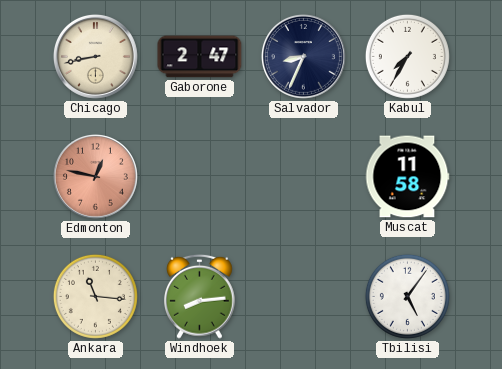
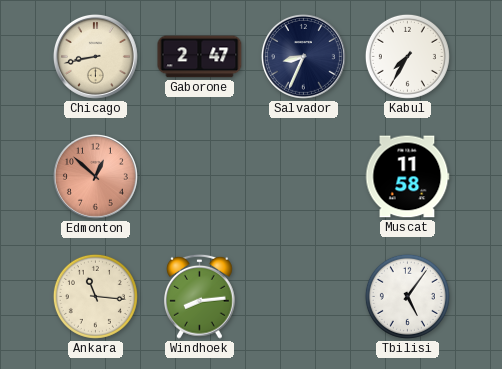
Edmonton: 12:47 -> 12:52 (95, 176)
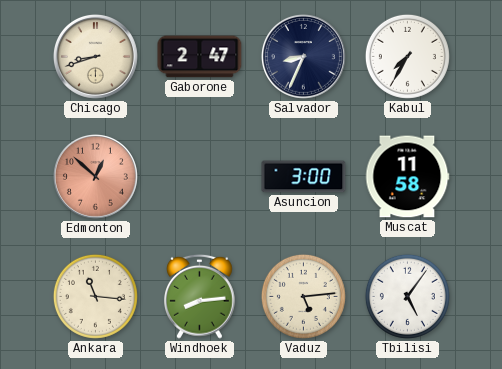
Chicago: 8:43 -> 8:42 (95, 56)
Asuncion: none -> 3:00 (304, 177)
Vaduz: none -> 5:14 (303, 296)
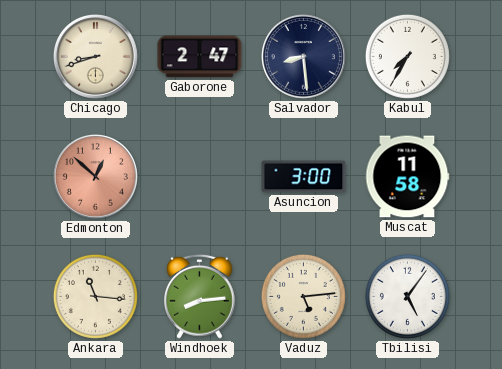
Salvador: 8:34 -> 8:29 (303, 56)
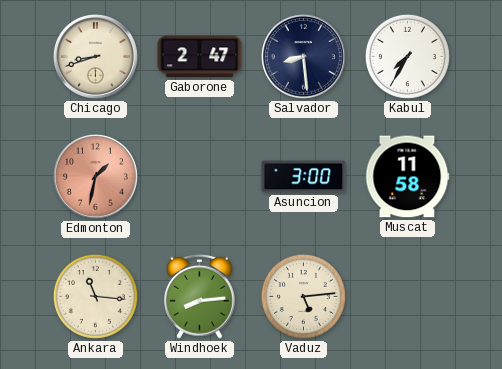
Edmonton: 12:52 -> 1:32 (95, 176)
Tbilisi: 5:06 -> none (407, 296)
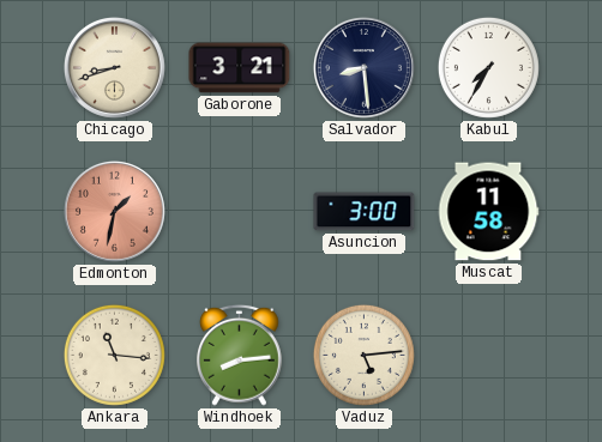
Gaborone: 2:47 -> 3:21 (240, 68)
